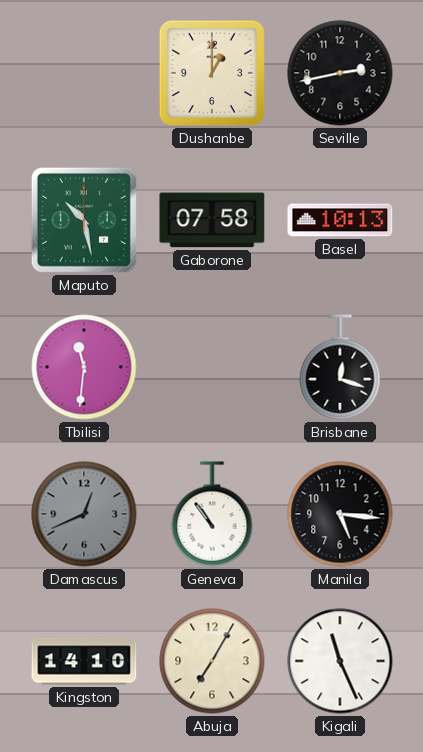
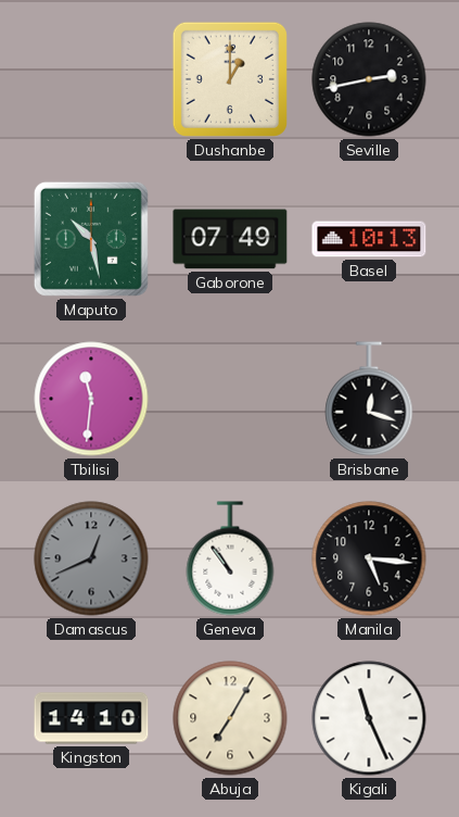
Gaborone: 07:58 -> 07:49 (230, 239)
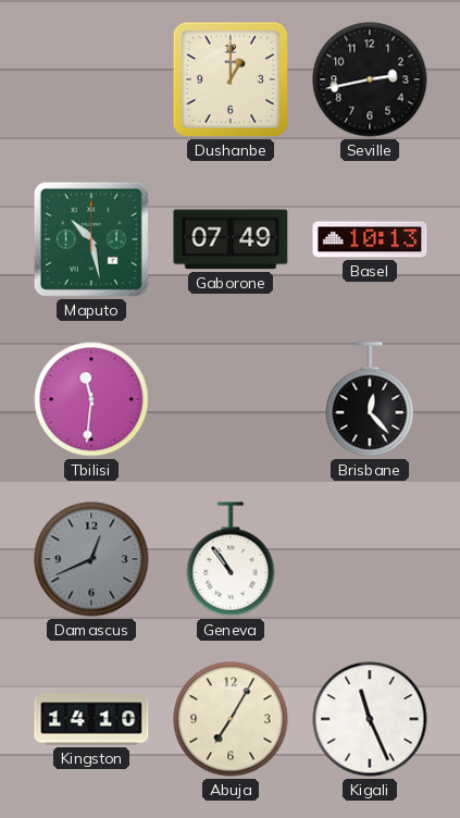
Brisbane: 12:18 -> 12:23 (370, 399)
Manila: 5:16 -> none (369, 558)
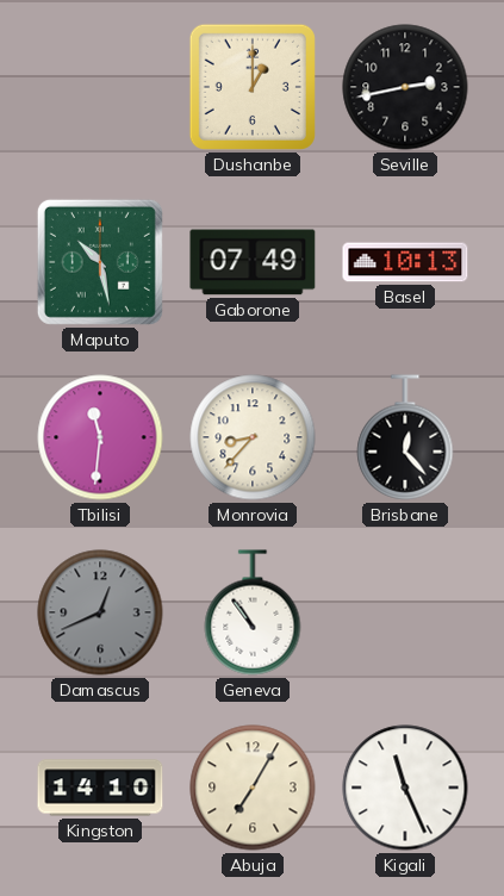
Monrovia: none -> 8:37 (253, 437)
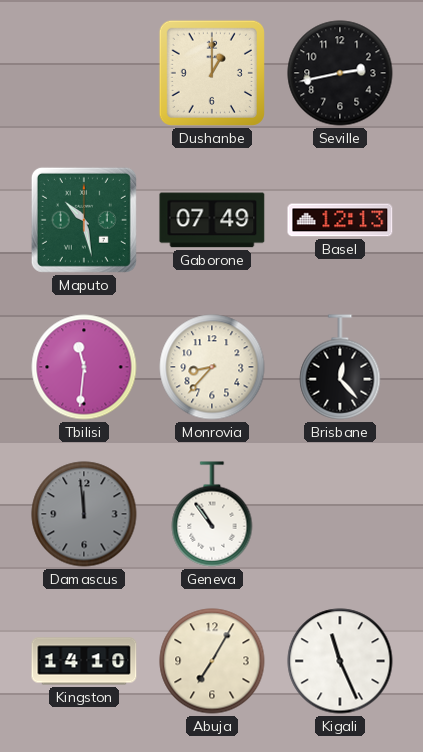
Basel: 10:13 -> 12:13 (340, 220)
Damascus: 12:41 -> 11:59 (84, 514)
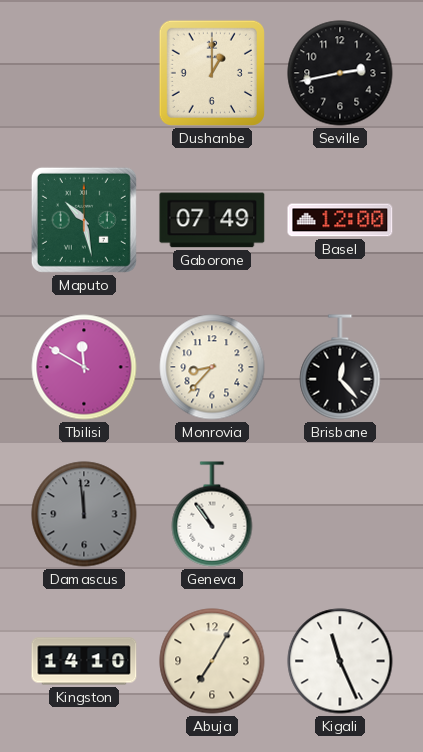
Basel: 12:13 -> 12:00 (340, 220)
Tbilisi: 11:31 -> 11:50 (84, 367)
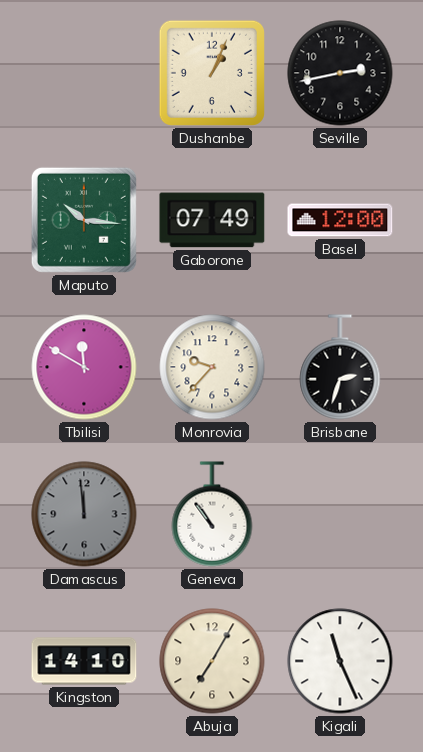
Dushanbe: 1:00 -> 1:04 (212, 73)
Maputo: 10:28 -> 10:16 (84, 220)
Monrovia: 8:37 -> 9:37 (212, 367)
Brisbane: 12:23 -> 2:33 (340, 367)
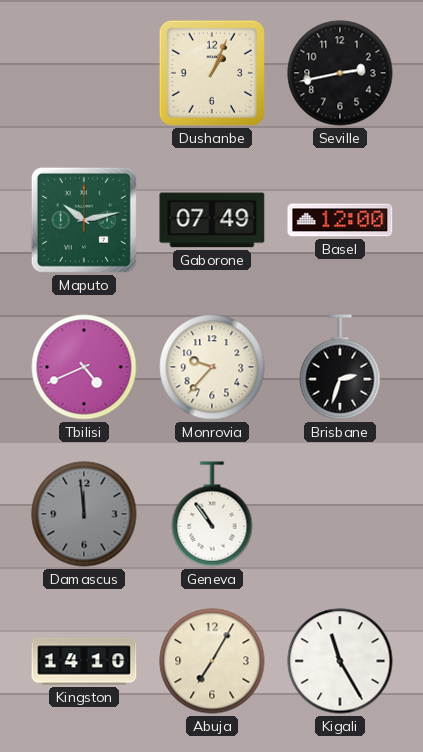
Maputo: 10:16 -> 10:13 (84, 220)
Tbilisi: 11:50 -> 4:41 (84, 367)
Kigali: 11:26 -> 11:25 (340, 661)
